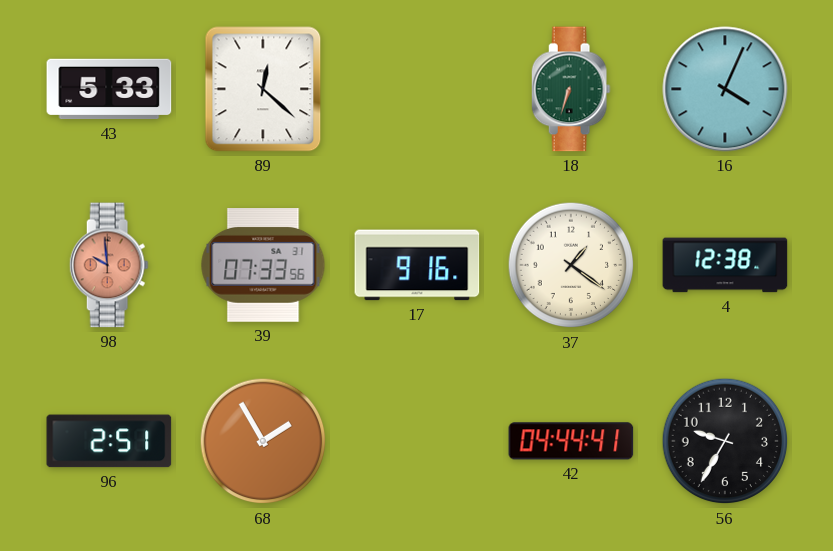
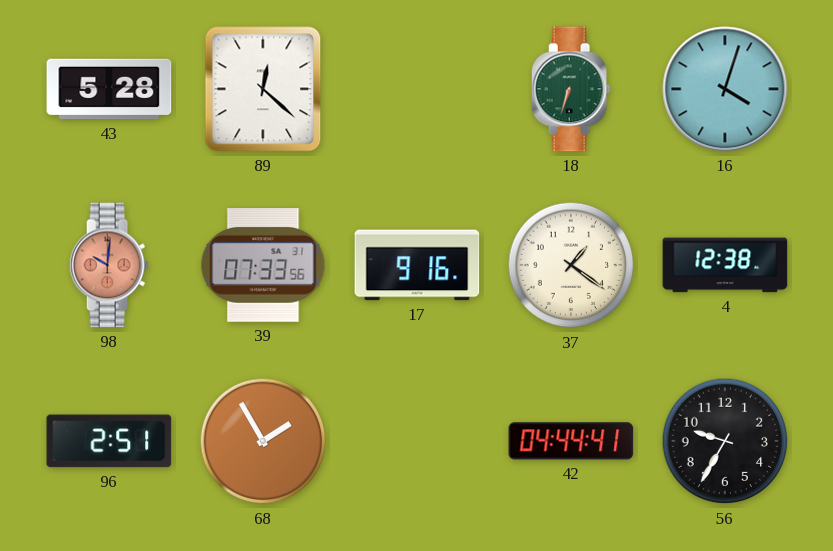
43: 5:33 -> 5:28 (109, 89)
16: 4:04 -> 4:03 (725, 89)
98: 9:59 -> 10:01 (109, 265)
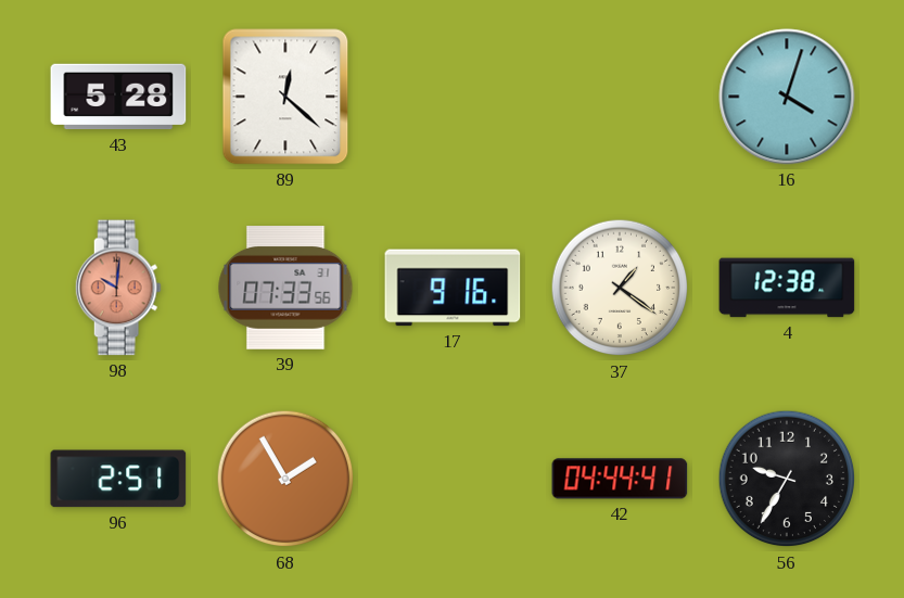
18: 6:33 -> none (571, 89)
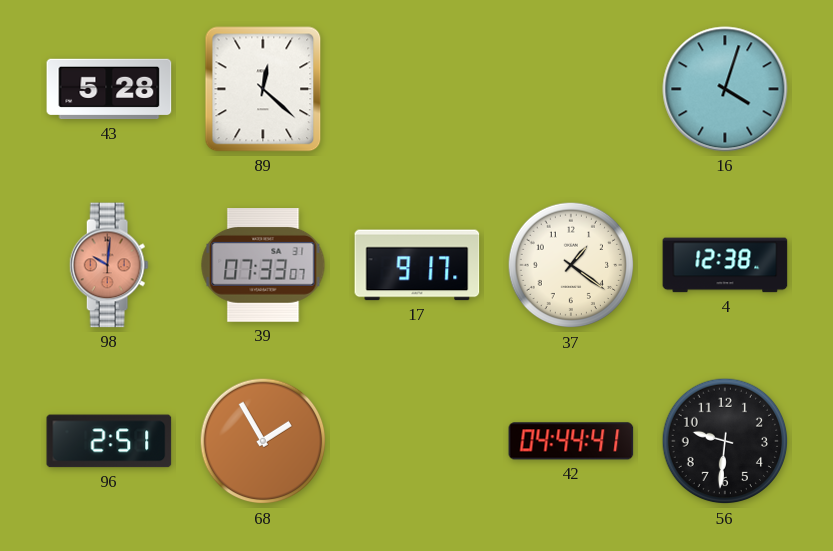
39: 07:33:56 -> 07:33:07 (263, 265)
17: 9:16 -> 9:17 (417, 265)
56: 9:35 -> 9:31 (725, 441)
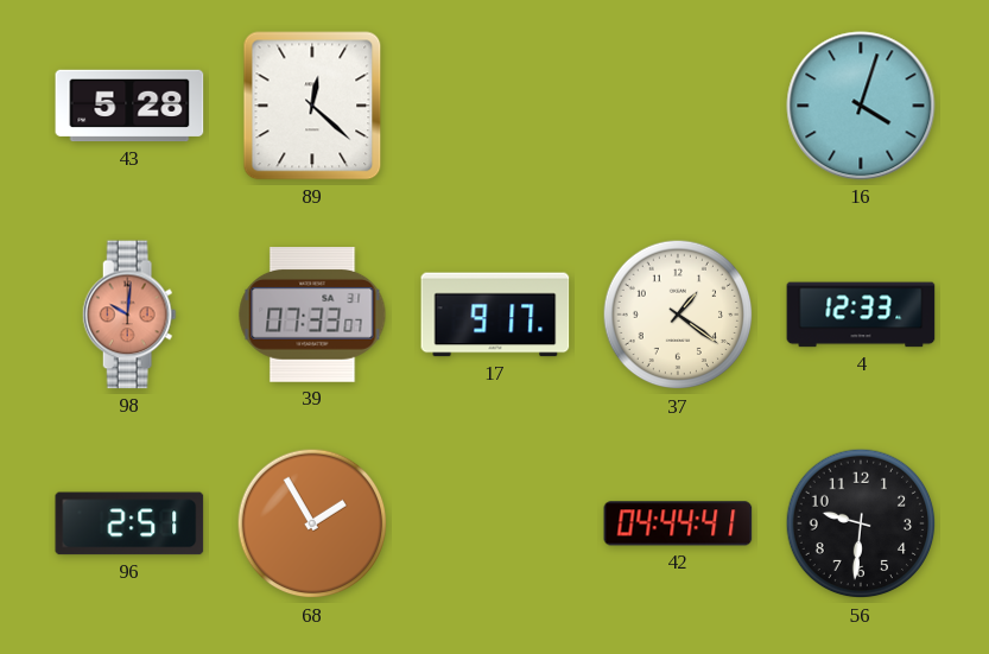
4: 12:38 -> 12:33 (861, 315)
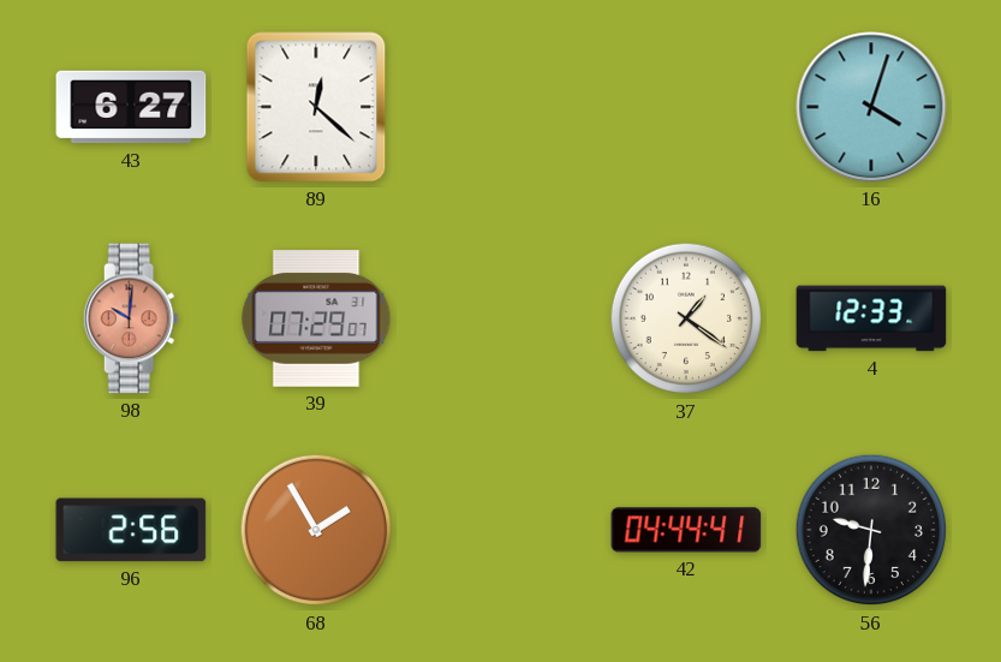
43: 5:28 -> 6:27 (131, 107)
39: 07:33 -> 07:29 (316, 318)
17: 9:17 -> none (495, 315)
96: 2:51 -> 2:56 (131, 530)
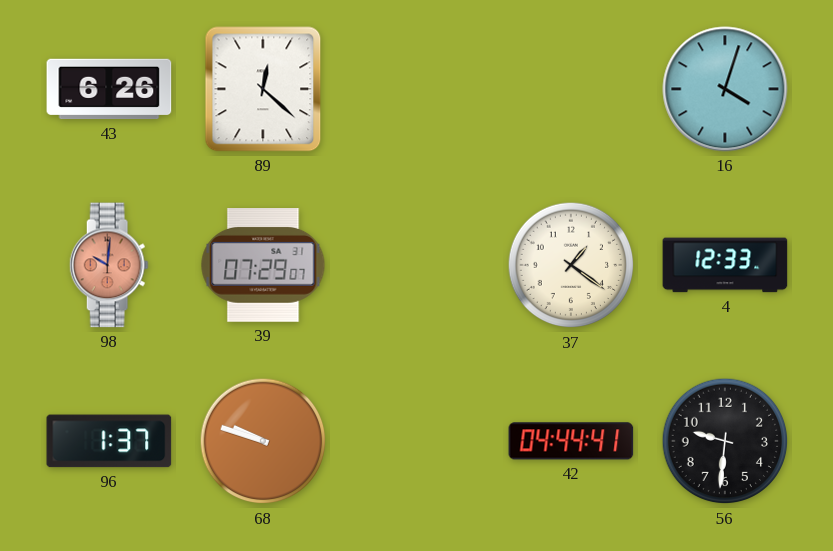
43: 6:27 -> 6:26 (109, 89)
96: 2:56 -> 1:37 (109, 441)
68: 1:55 -> 9:48 (263, 441)
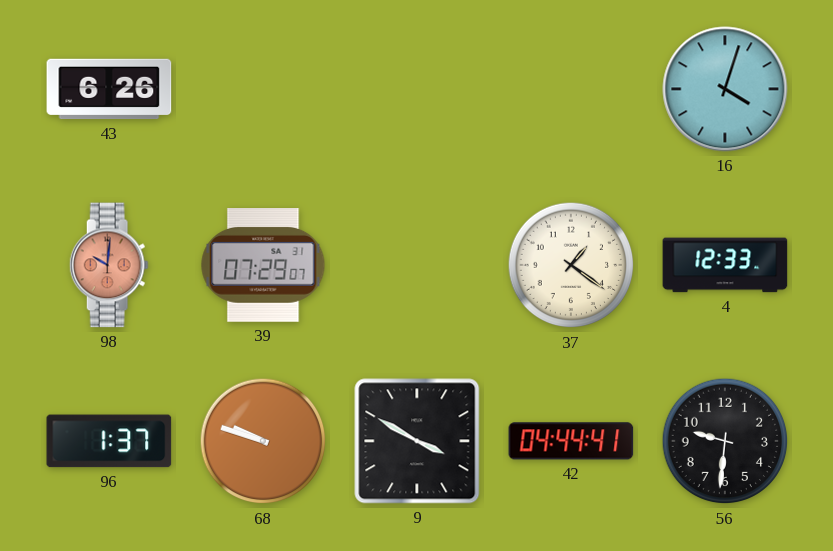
89: 12:22 -> none (263, 89)
9: none -> 3:50 (417, 441)
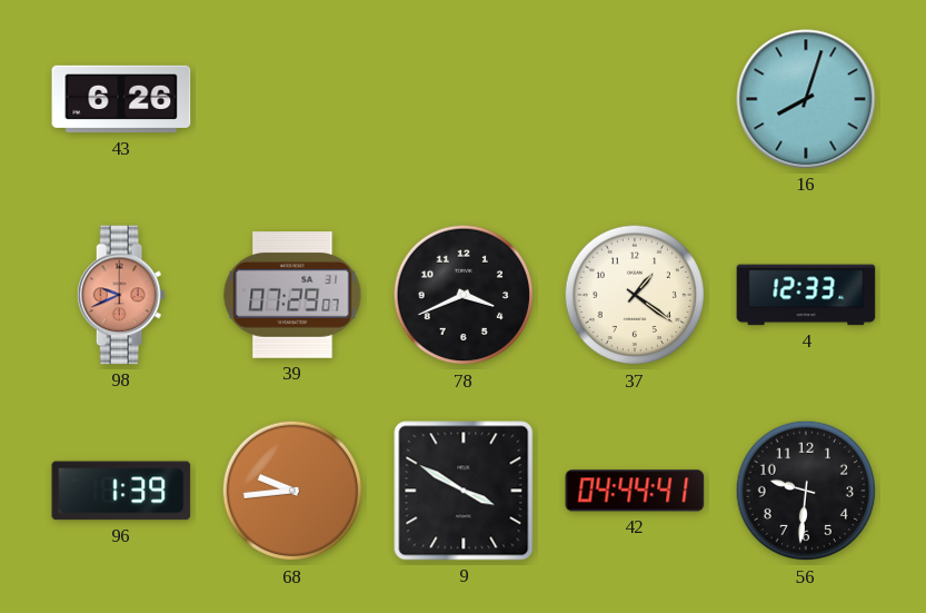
16: 4:03 -> 8:03 (806, 99)
98: 10:01 -> 9:41 (121, 295)
78: none -> 3:41 (464, 295)
96: 1:37 -> 1:39 (121, 491)
68: 9:48 -> 9:44 (292, 491)
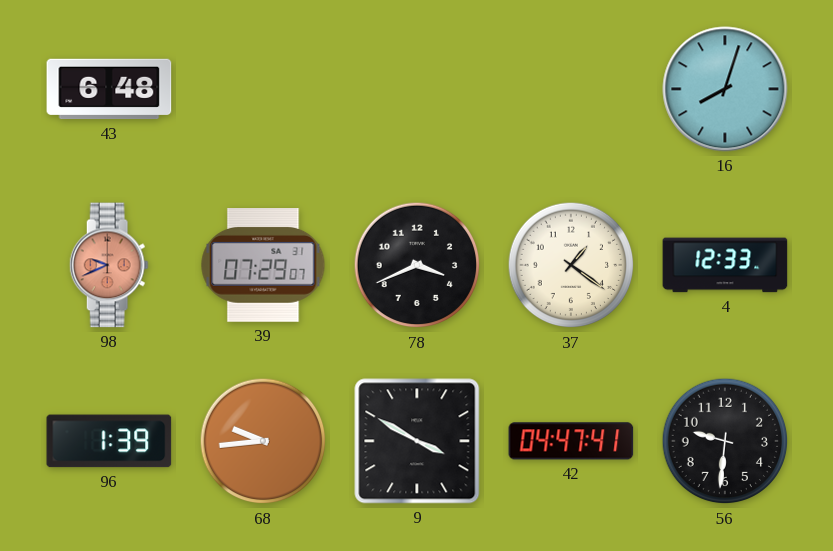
43: 6:26 -> 6:48 (109, 89)
42: 04:44 -> 04:47 (571, 441)
